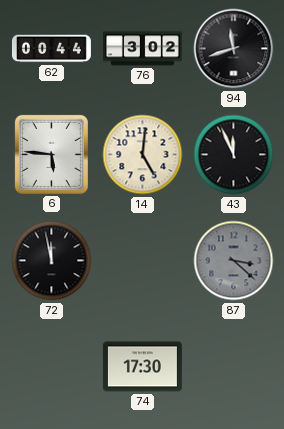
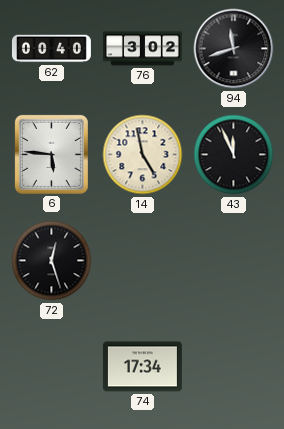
62: 00:44 -> 00:40 (51, 49)
14: 5:01 -> 4:58 (143, 155)
72: 11:58 -> 12:27 (52, 261)
87: 3:22 -> none (234, 261)
74: 17:30 -> 17:34 (142, 367)
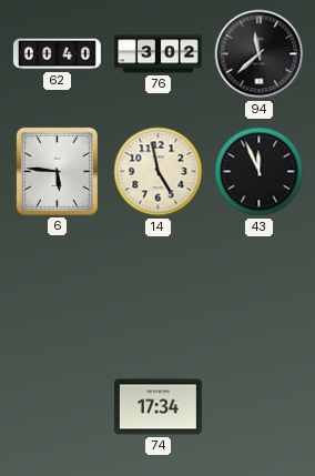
94: 11:42 -> 11:38 (260, 54)
72: 12:27 -> none (52, 261)
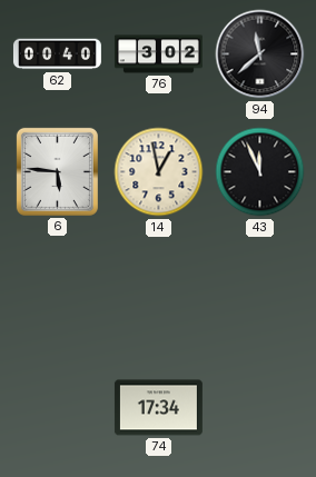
14: 4:58 -> 12:58 (159, 172)
